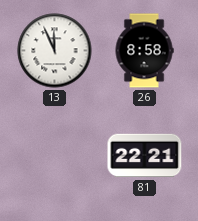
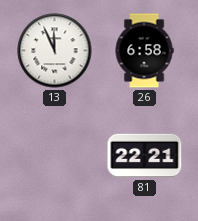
26: 8:58 -> 6:58 (144, 51)
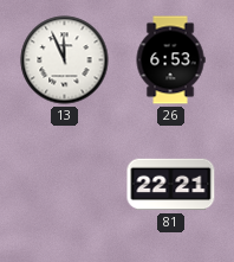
26: 6:58 -> 6:53 (170, 60)
